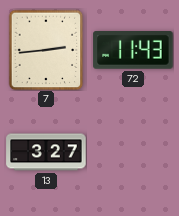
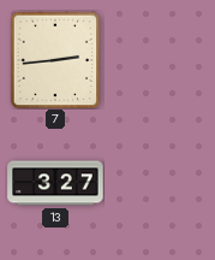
72: 11:43 -> none (133, 51)
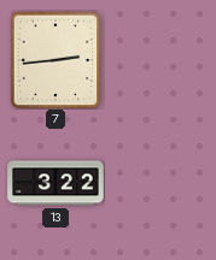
13: 3:27 -> 3:22 (56, 183)
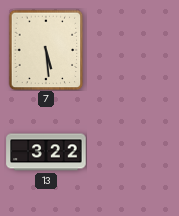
7: 2:44 -> 5:29 (46, 50)
